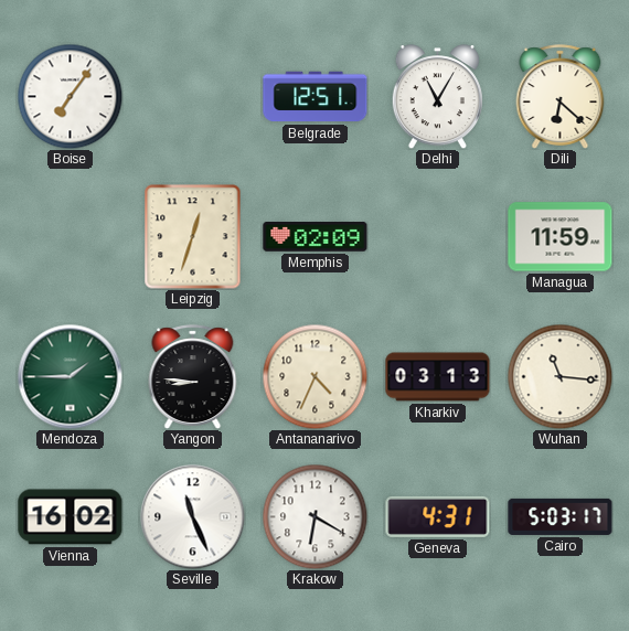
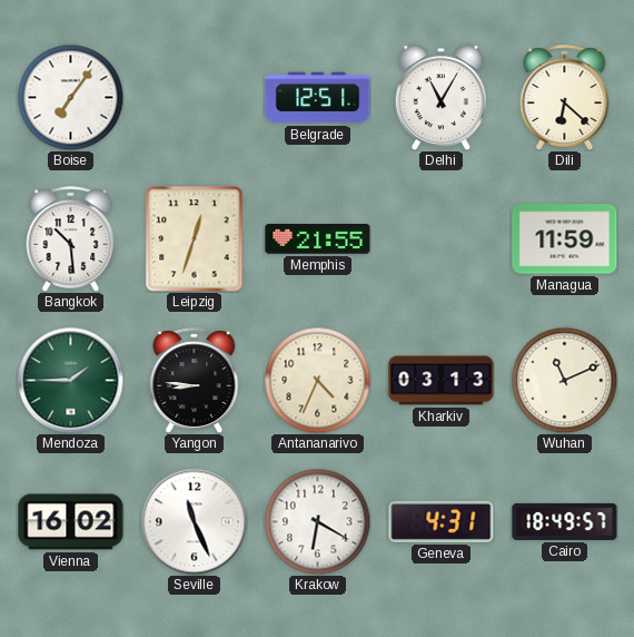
Bangkok: none -> 10:29 (71, 239)
Memphis: 02:09 -> 21:55 (318, 239)
Wuhan: 11:16 -> 11:11 (564, 380)
Cairo: 5:03 -> 18:49 (565, 521)
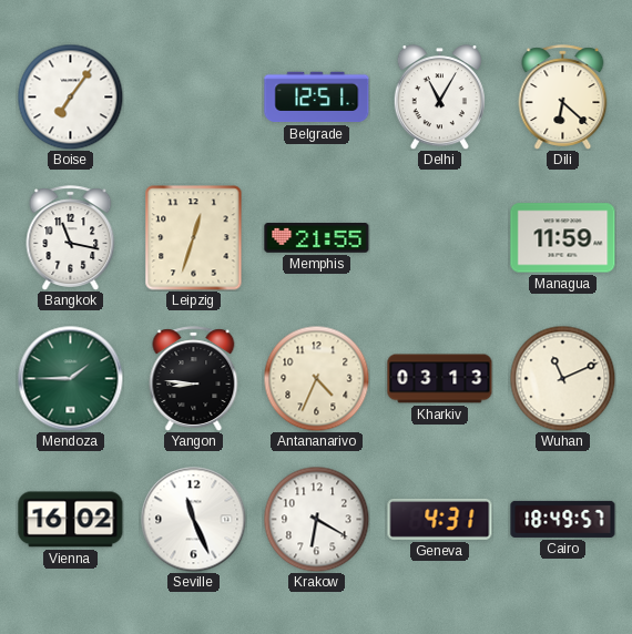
Bangkok: 10:29 -> 11:17 (71, 238)
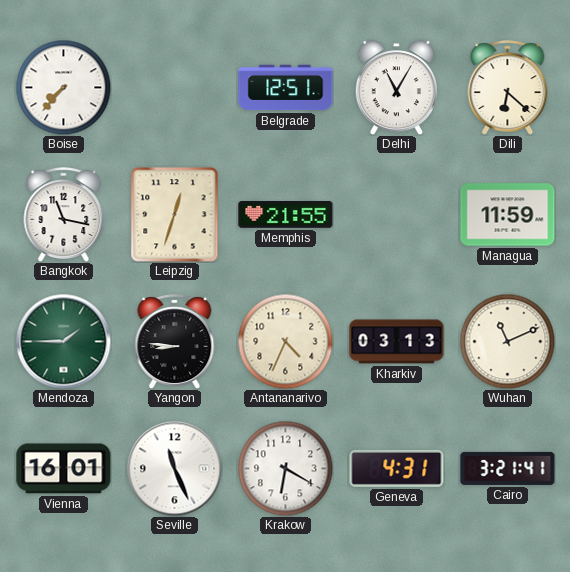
Boise: 7:06 -> 7:37 (63, 87)
Vienna: 16:02 -> 16:01 (64, 469)
Cairo: 18:49 -> 3:21 (508, 468)
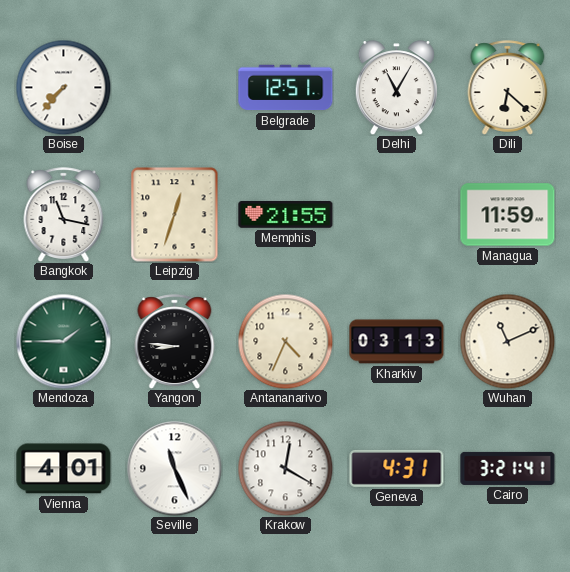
Vienna: 16:01 -> 4:01 (64, 469)
Krakow: 6:20 -> 12:20 (285, 468)
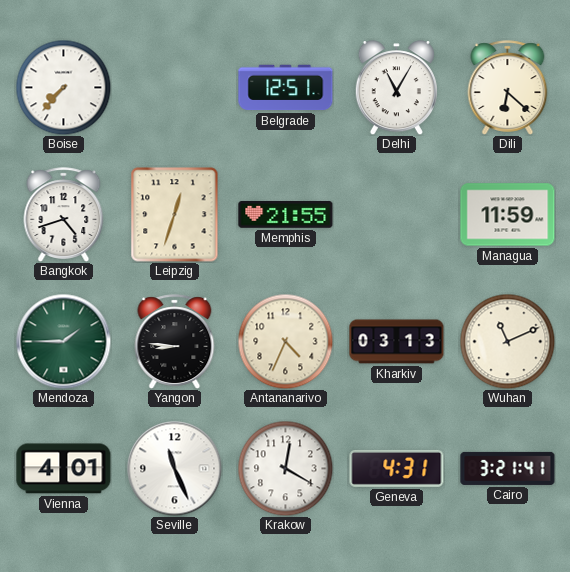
Bangkok: 11:17 -> 4:42 (64, 215)
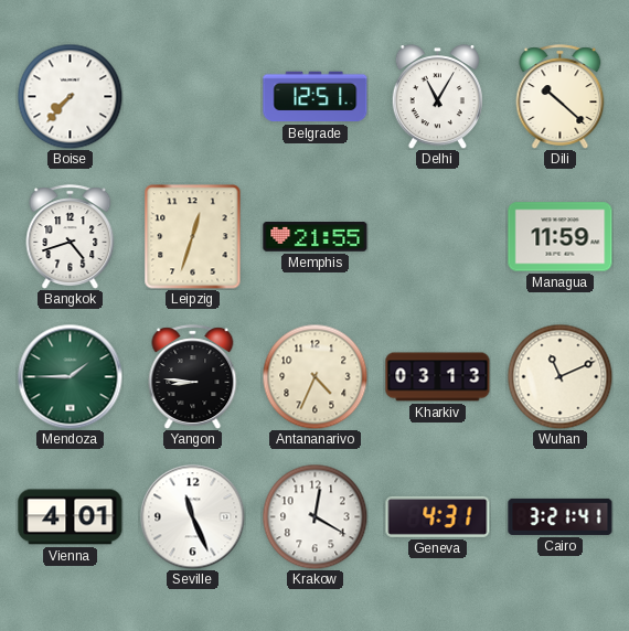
Dili: 6:22 -> 10:22 (561, 97)
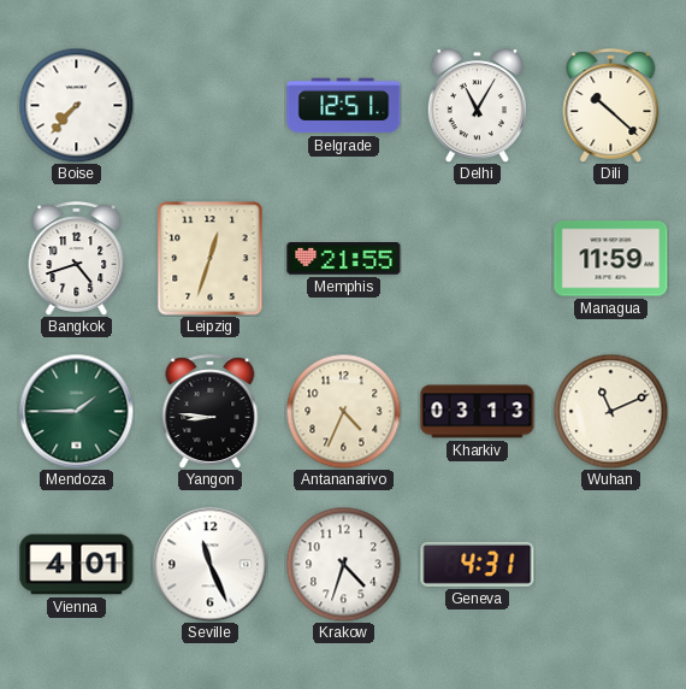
Krakow: 12:20 -> 4:33 (343, 564)
Cairo: 3:21 -> none (561, 516)
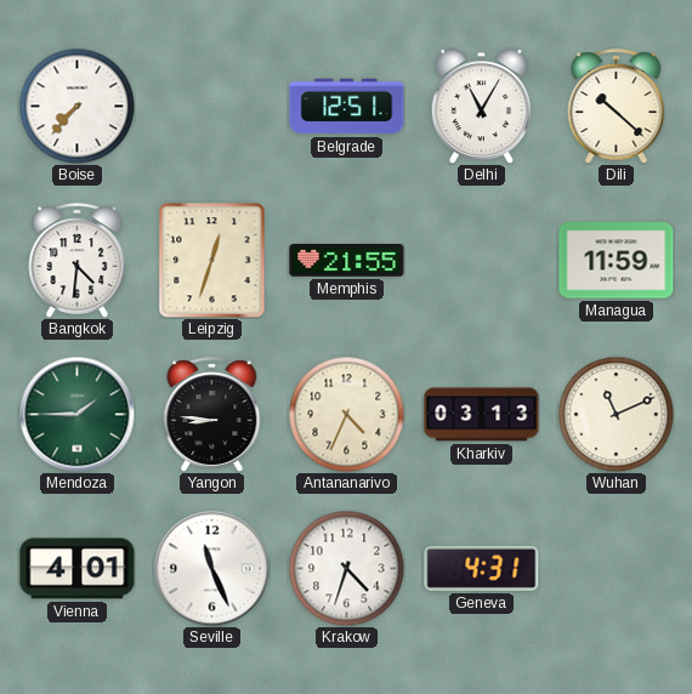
Bangkok: 4:42 -> 4:31 (78, 261)
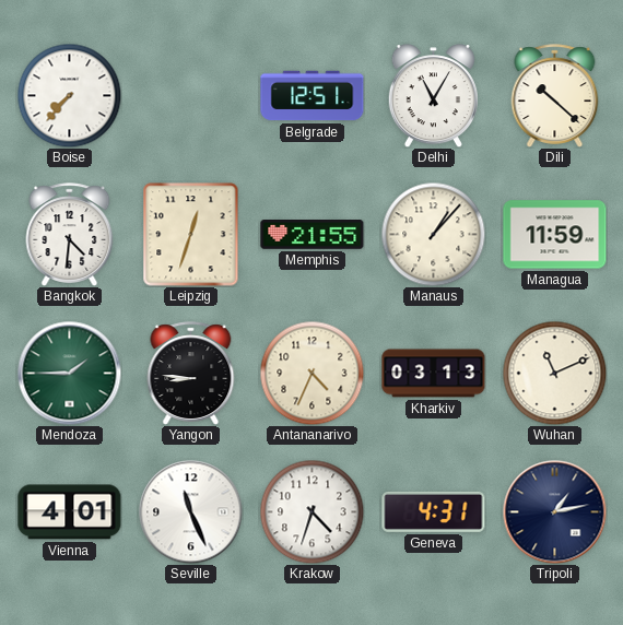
Manaus: none -> 1:07 (433, 234)
Tripoli: none -> 1:13 (554, 511)
